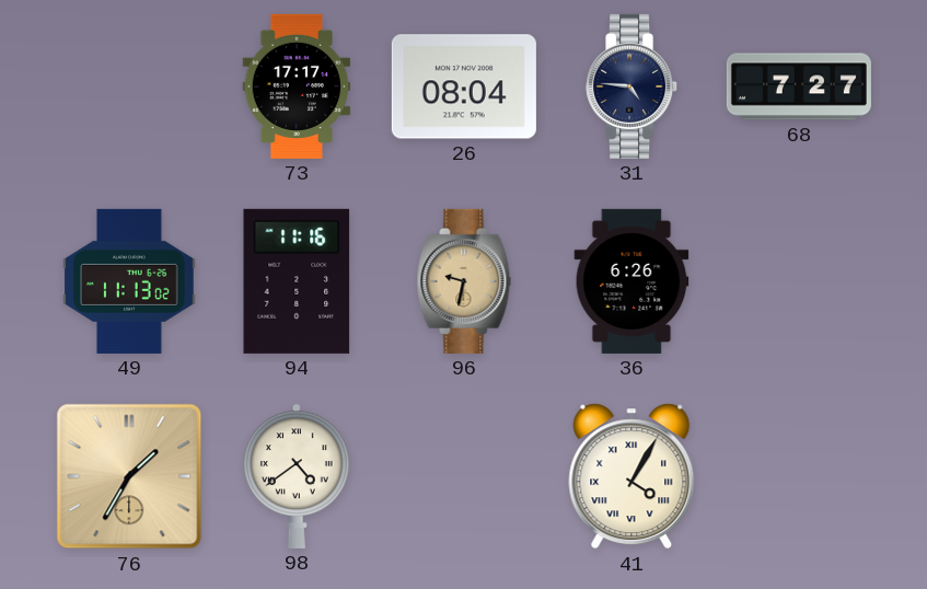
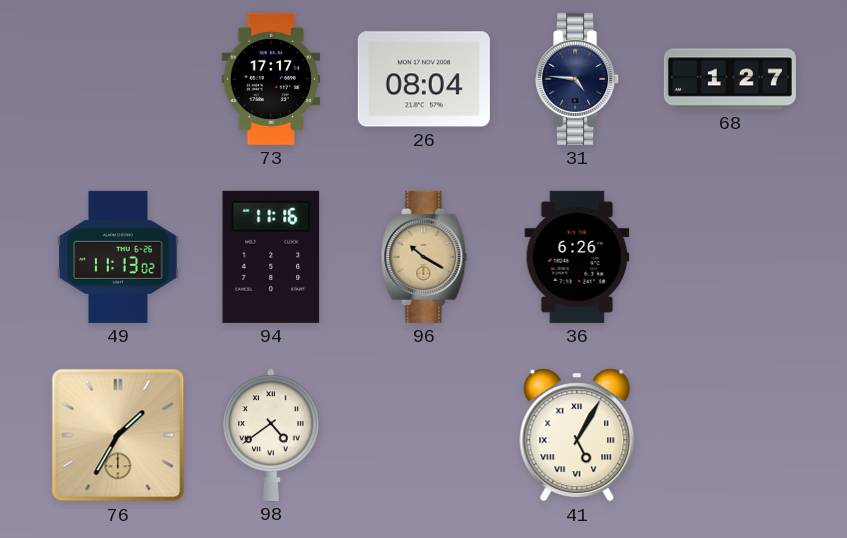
68: 7:27 -> 1:27 (730, 79)
96: 9:32 -> 10:20 (424, 257)
41: 4:05 -> 5:05 (577, 435)
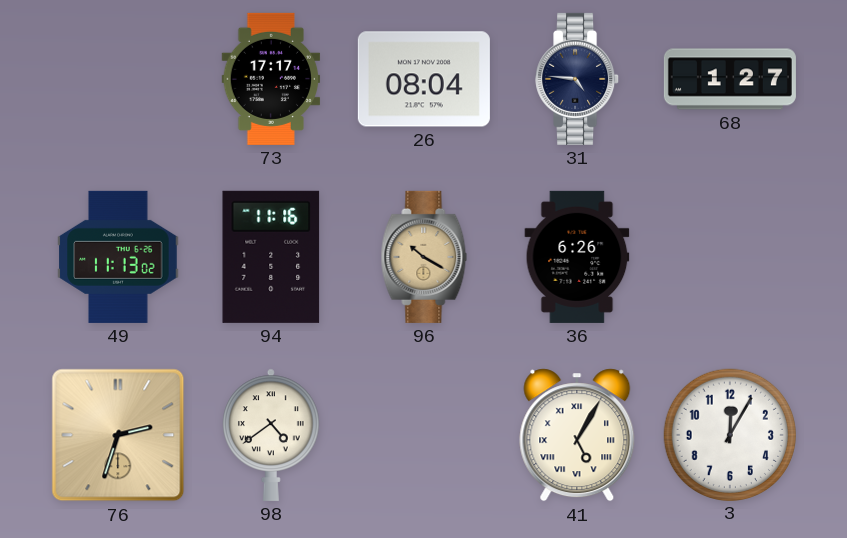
76: 1:35 -> 2:33 (118, 435)
3: none -> 12:05 (729, 434)
